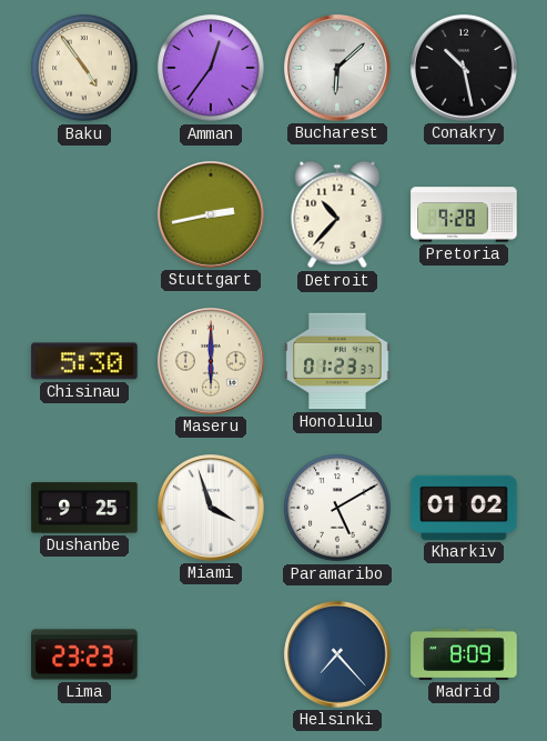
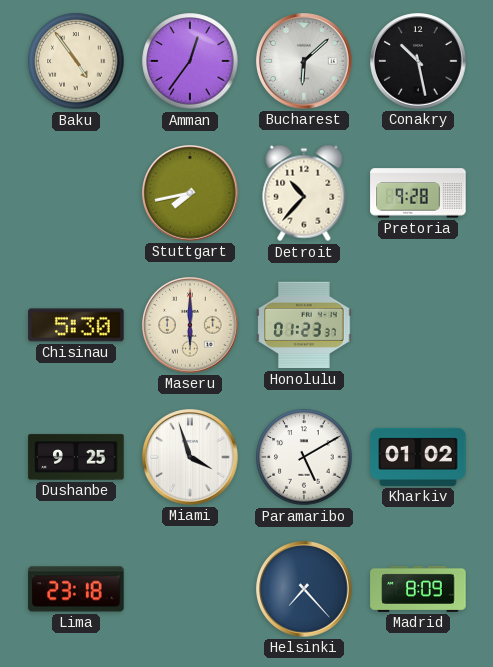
Stuttgart: 2:43 -> 7:43 (190, 193)
Lima: 23:23 -> 23:18 (76, 589)
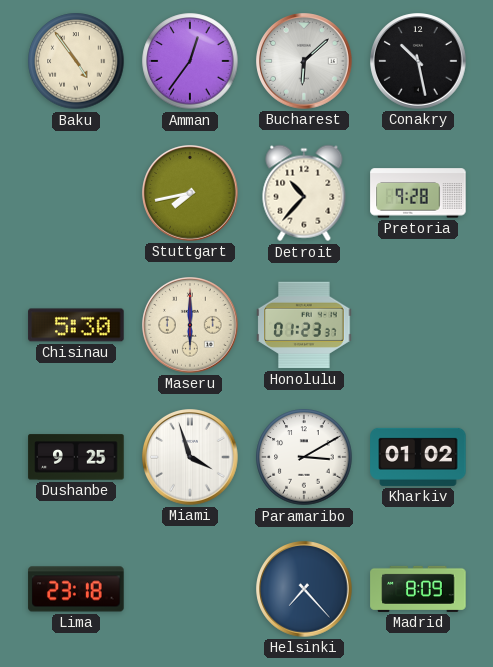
Paramaribo: 5:10 -> 3:10 (304, 457)
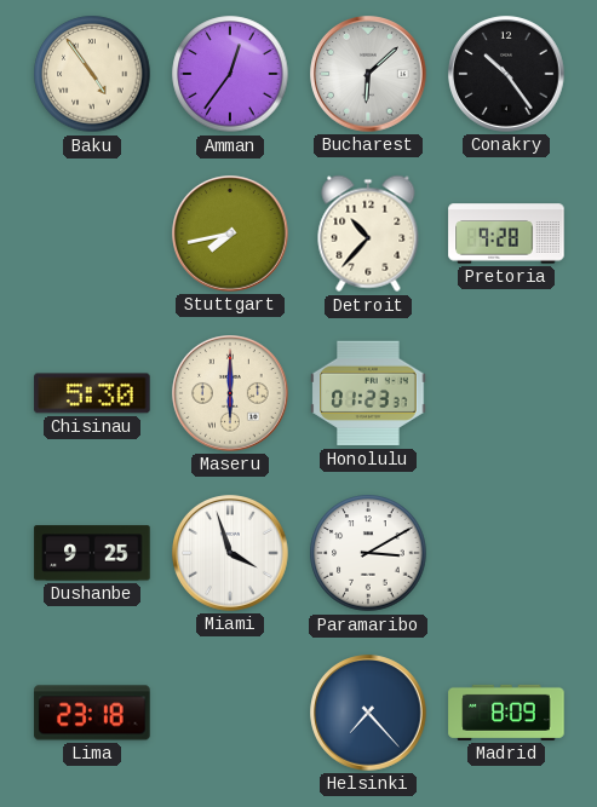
Conakry: 10:28 -> 10:24 (506, 74)
Kharkiv: 01:02 -> none (418, 457)
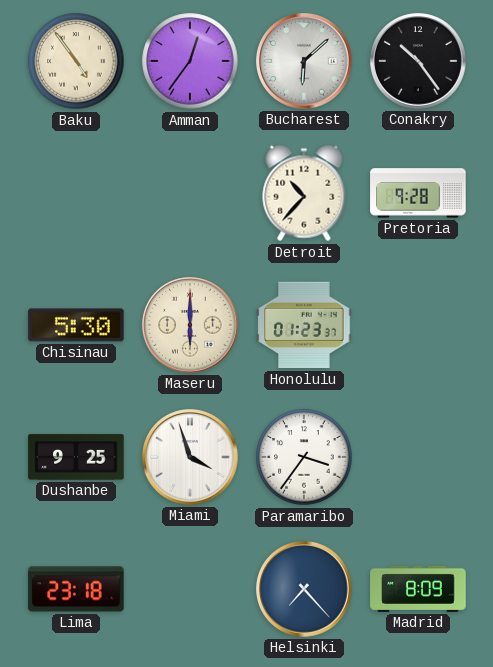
Stuttgart: 7:43 -> none (230, 234)
Paramaribo: 3:10 -> 3:36 (304, 457)
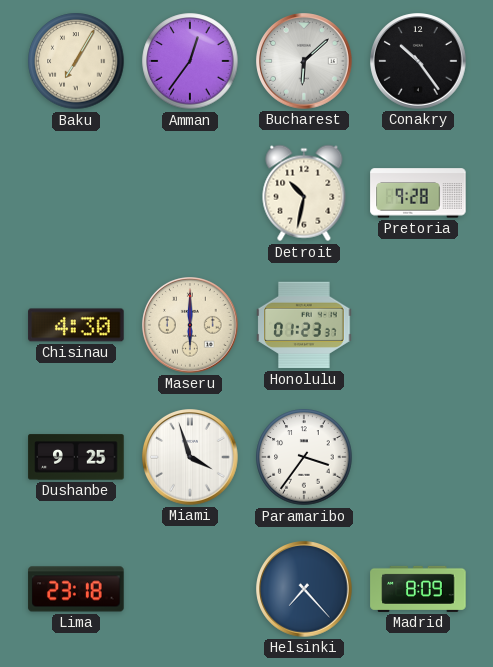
Baku: 4:54 -> 7:05 (76, 61)
Detroit: 10:37 -> 10:32 (304, 193)
Chisinau: 5:30 -> 4:30 (76, 325)
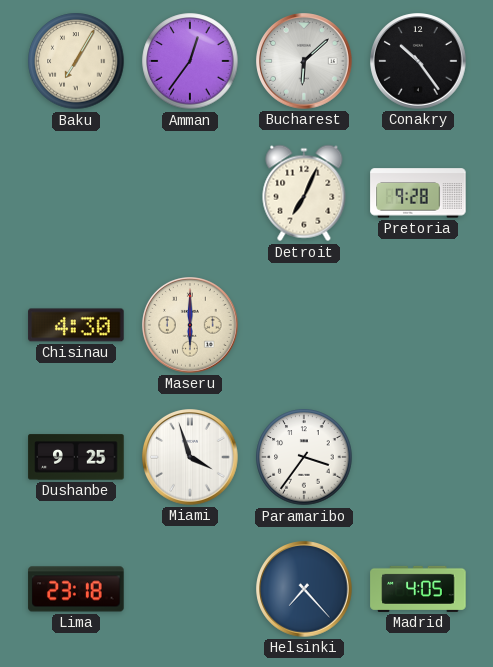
Detroit: 10:32 -> 7:04 (304, 193)
Honolulu: 01:23 -> none (304, 325)
Madrid: 8:09 -> 4:05 (418, 589)
